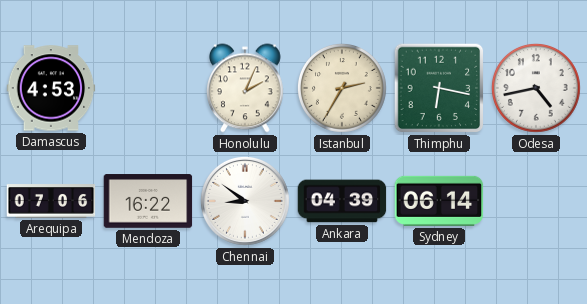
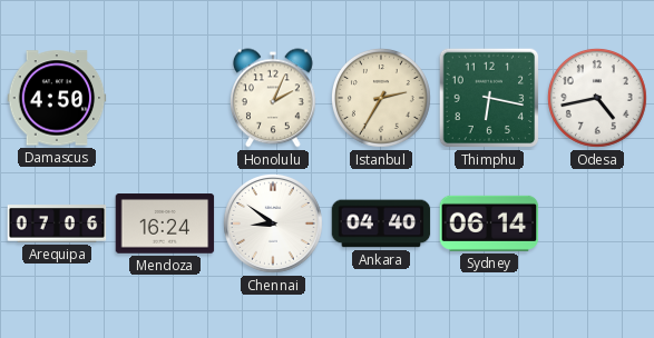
Damascus: 4:53 -> 4:50 (57, 98)
Mendoza: 16:22 -> 16:24 (165, 223)
Ankara: 04:39 -> 04:40 (381, 223)
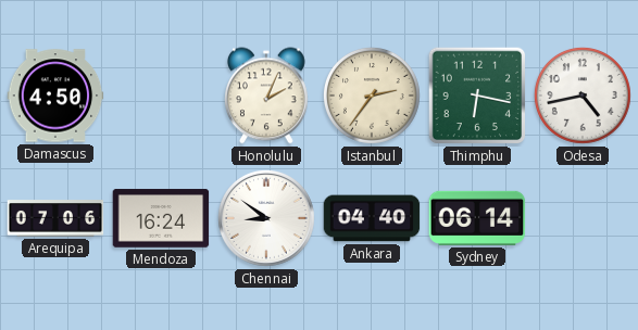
Istanbul: 2:35 -> 2:36 (373, 97)
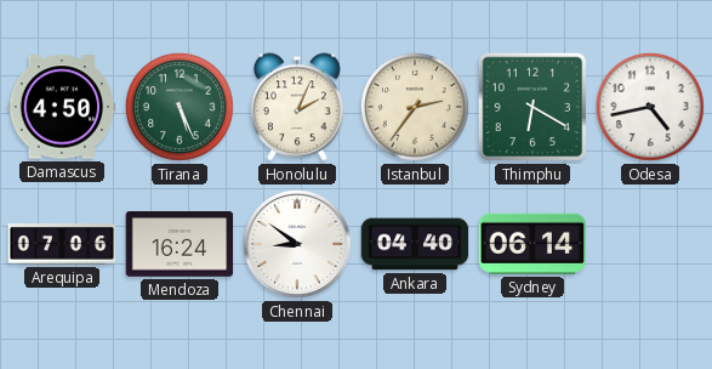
Tirana: none -> 5:26 (181, 108)
Thimphu: 6:17 -> 6:20 (532, 107)
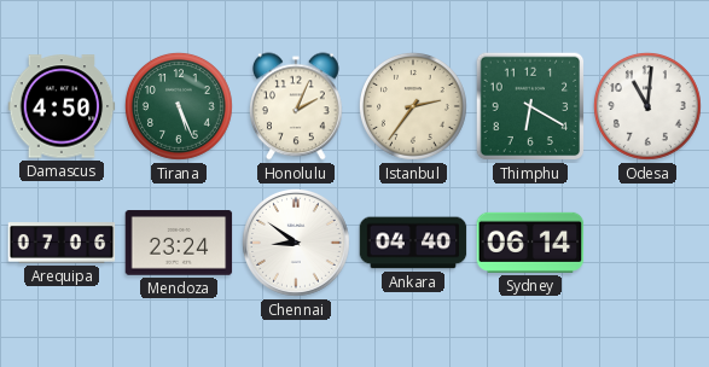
Odesa: 4:43 -> 11:01 (649, 107)
Mendoza: 16:24 -> 23:24 (179, 243)
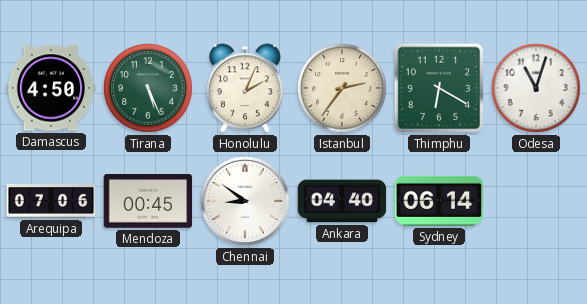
Odesa: 11:01 -> 11:03 (537, 89)
Mendoza: 23:24 -> 00:45 (148, 201)
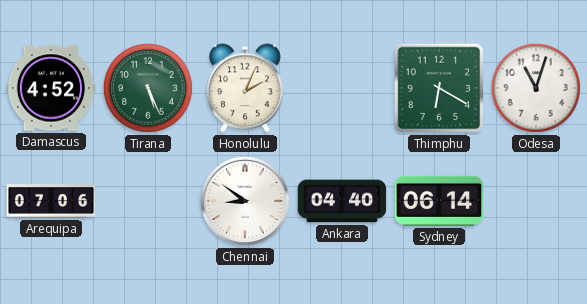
Damascus: 4:50 -> 4:52 (51, 88)
Istanbul: 2:36 -> none (343, 89)
Mendoza: 00:45 -> none (148, 201)
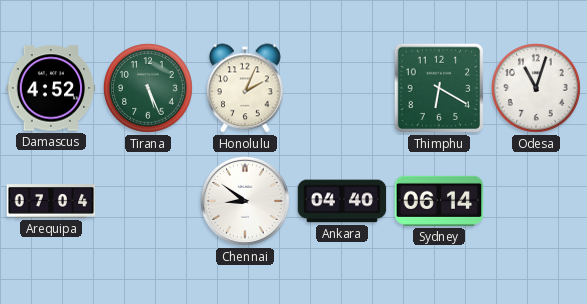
Arequipa: 07:06 -> 07:04 (51, 201)
